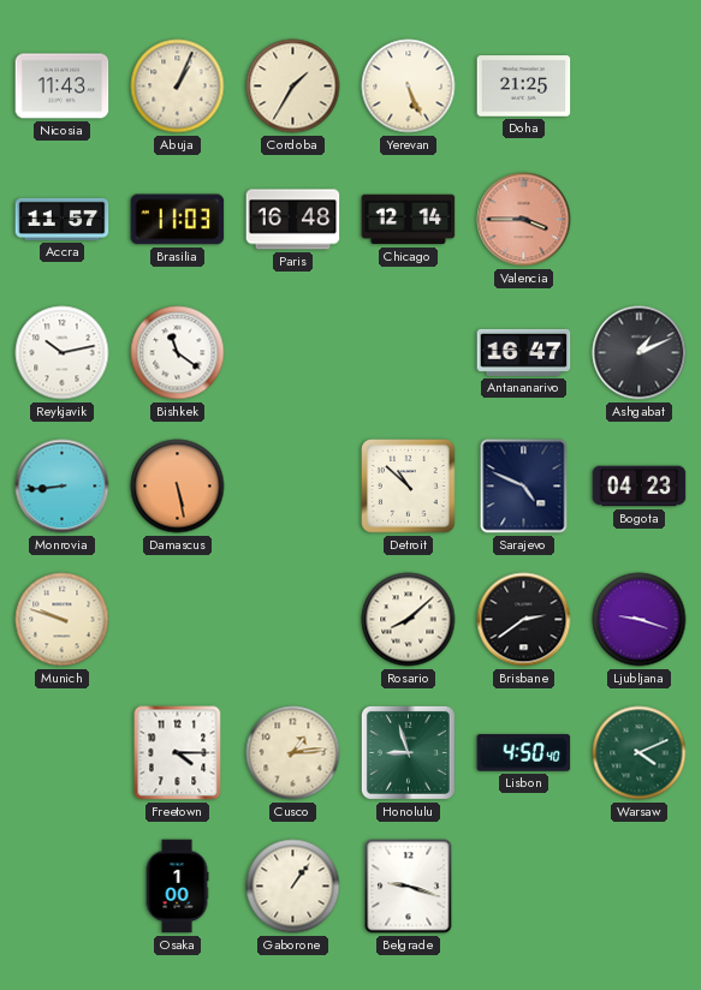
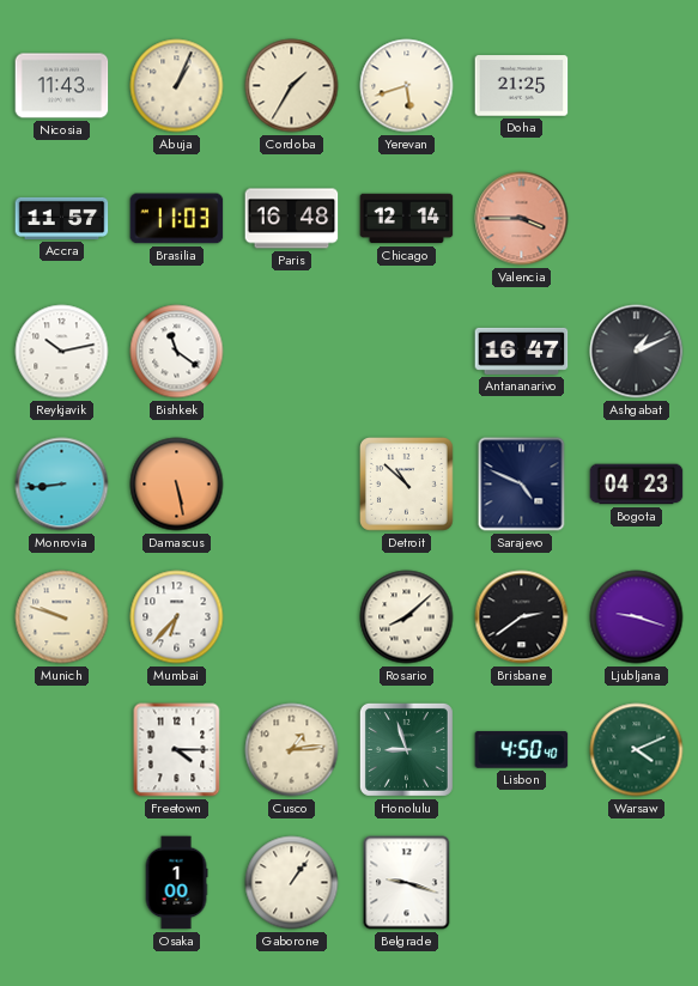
Yerevan: 5:26 -> 5:42 (407, 86)
Mumbai: none -> 6:37 (177, 617)
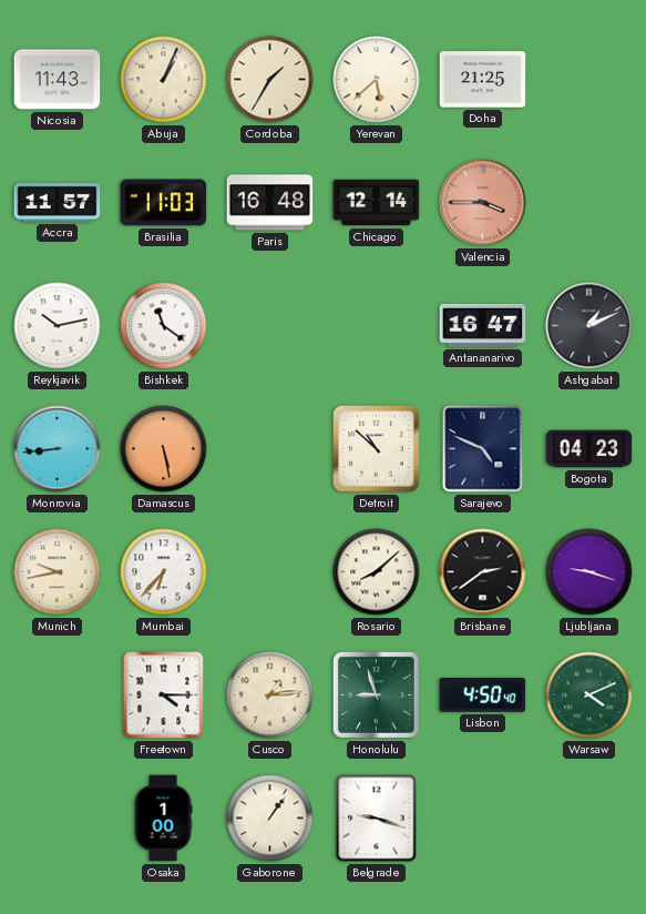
Yerevan: 5:42 -> 5:38 (377, 80)
Munich: 9:48 -> 9:43 (58, 572)
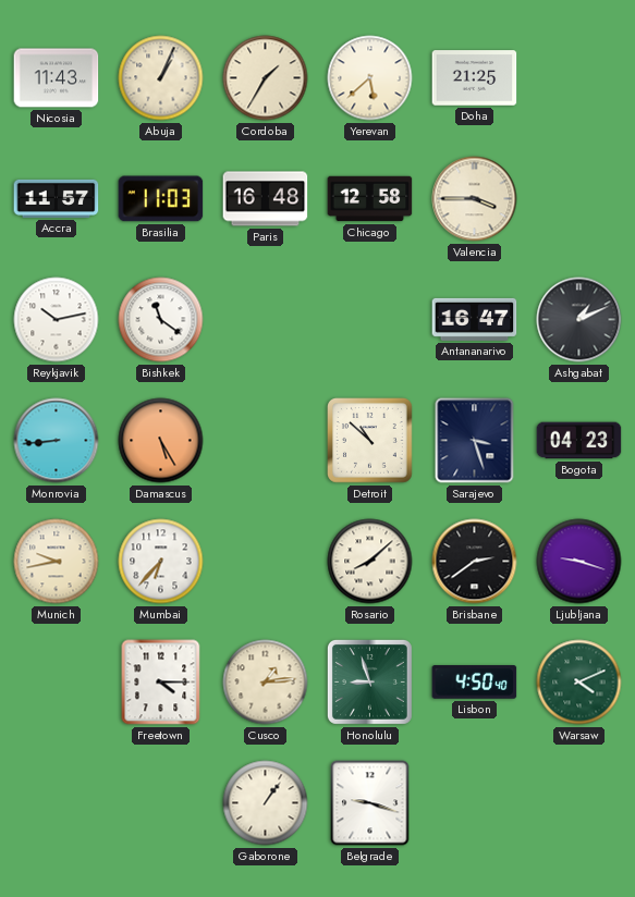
Chicago: 12:14 -> 12:58 (370, 199)
Valencia dial: salmon -> cream (475, 199)
Damascus: 5:28 -> 5:25 (161, 441)
Sarajevo: 4:49 -> 3:27 (475, 441)
Osaka: 1:00 -> none (163, 819)
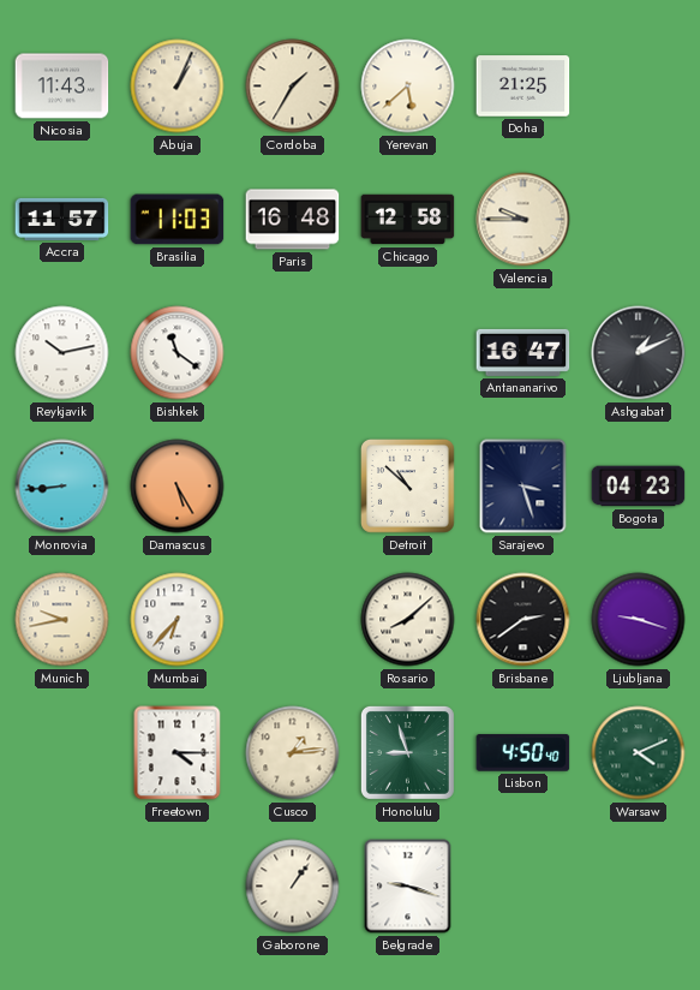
Valencia: 3:45 -> 9:45 (523, 220)
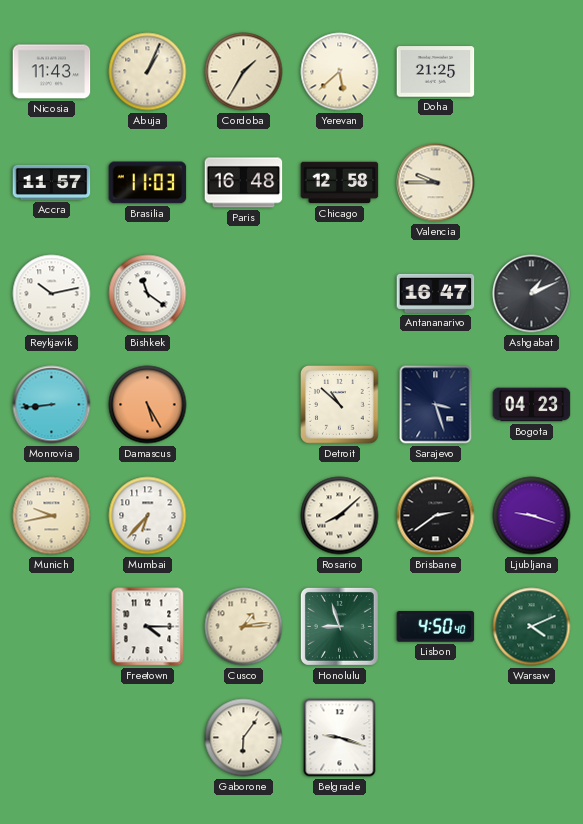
Gaborone: 1:06 -> 6:06 (244, 738)
